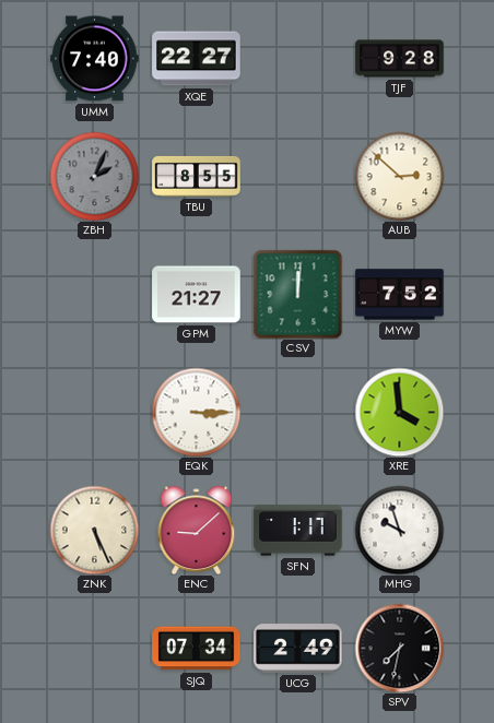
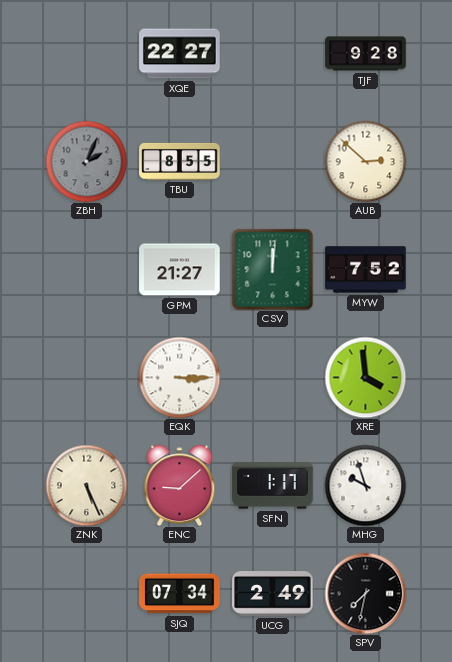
UMM: 7:40 -> none (95, 59)
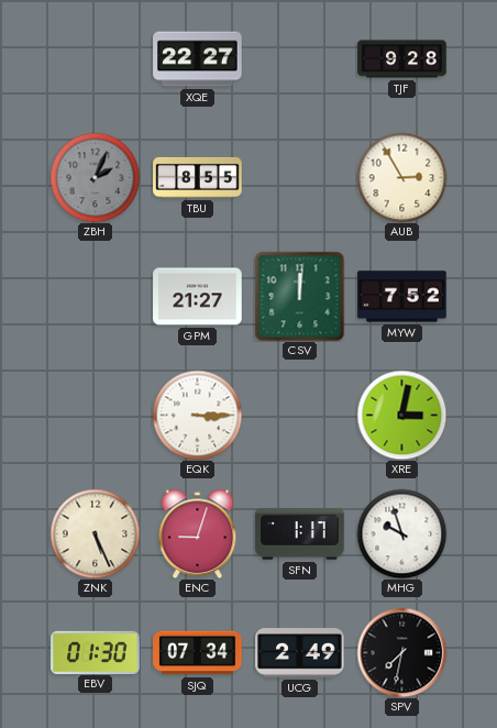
AUB: 2:52 -> 2:55 (401, 177)
XRE: 3:59 -> 3:02 (401, 415)
ENC: 9:08 -> 9:03 (198, 533)
EBV: none -> 01:30 (96, 652)
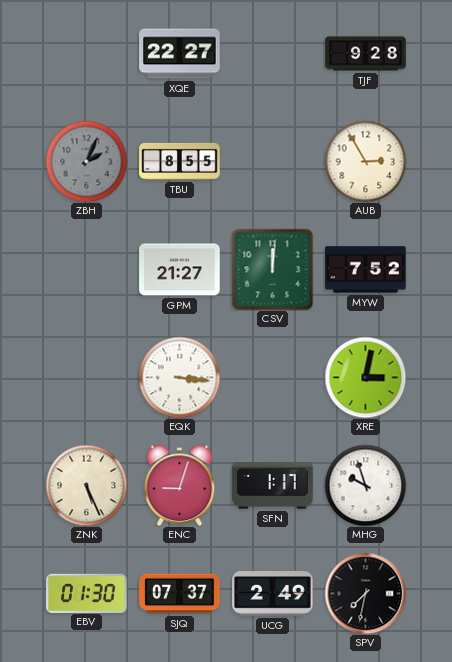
EQK: 3:15 -> 3:16 (179, 377)
SJQ: 07:34 -> 07:37 (180, 594)
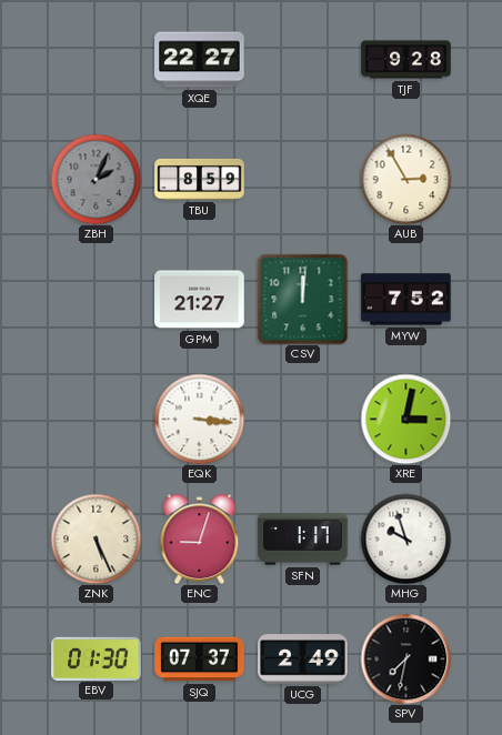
TBU: 8:55 -> 8:59 (200, 179)
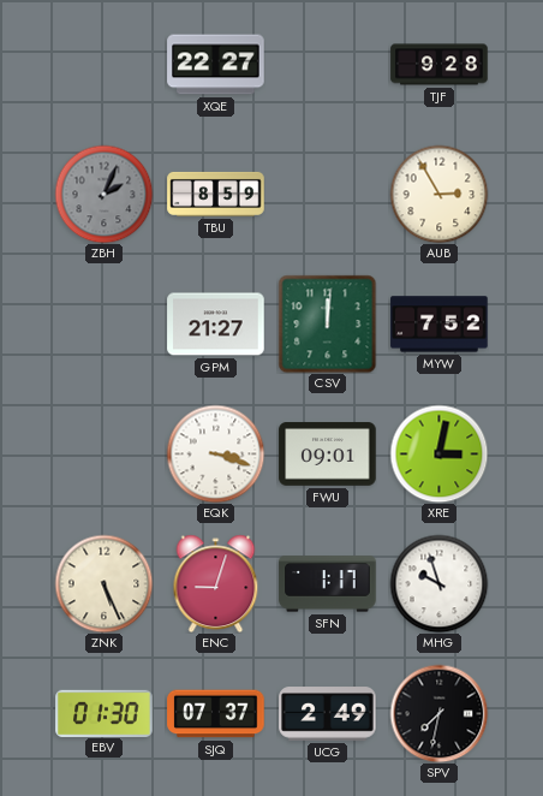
EQK: 3:16 -> 3:18 (215, 453)
FWU: none -> 09:01 (328, 455)
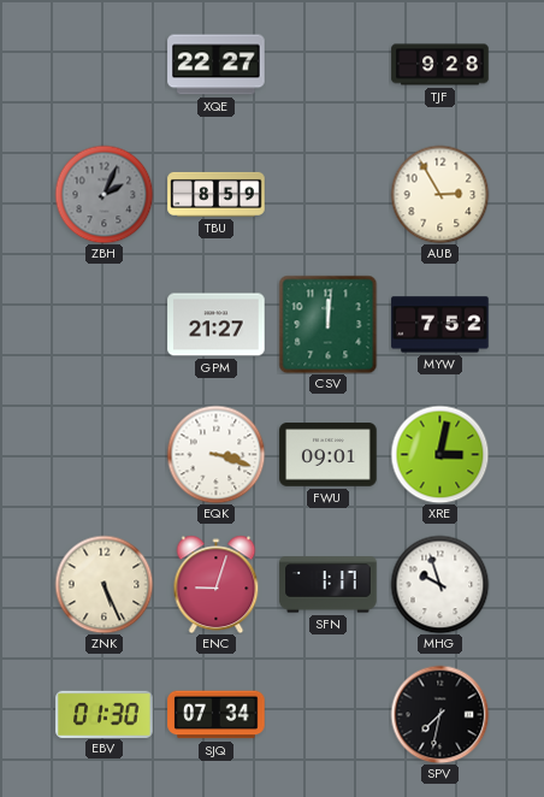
SJQ: 07:37 -> 07:34 (217, 715)
UCG: 2:49 -> none (328, 714)
